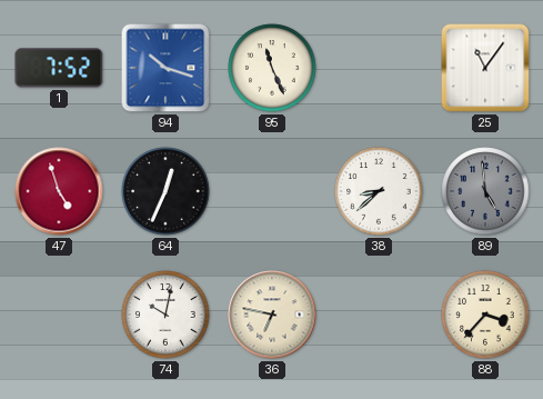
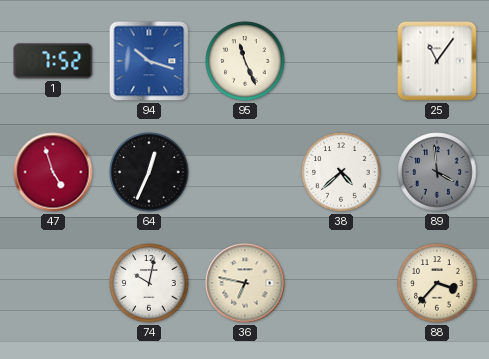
38: 8:38 -> 4:38 (341, 172)
89: 4:59 -> 3:59 (437, 172)
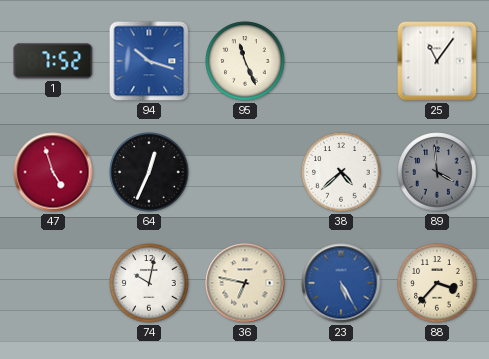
23: none -> 5:25 (341, 283)
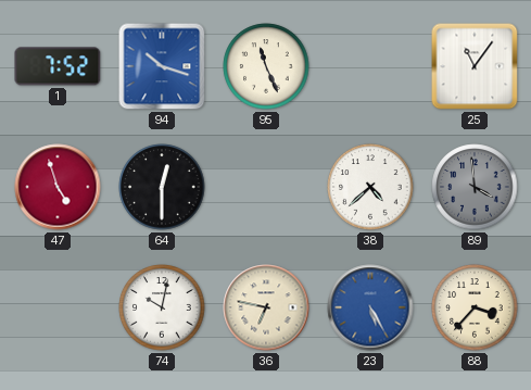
64: 12:34 -> 12:30 (162, 187)
